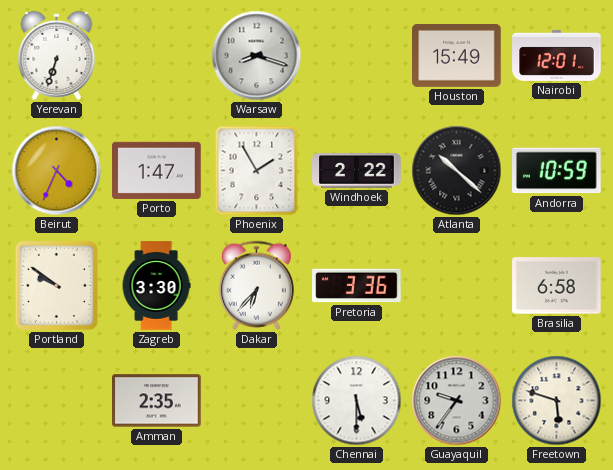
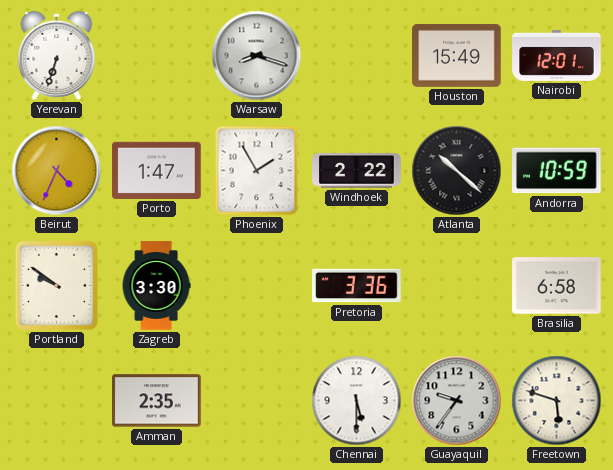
Dakar: 6:37 -> none (256, 286)
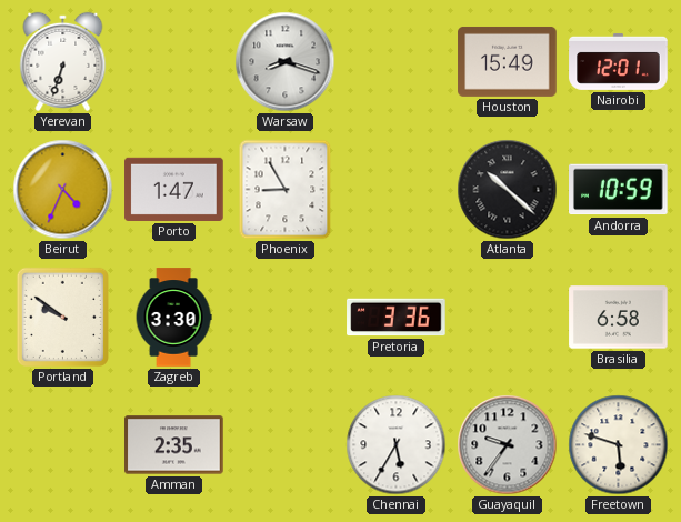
Phoenix: 1:55 -> 8:55 (286, 190)
Windhoek: 2:22 -> none (357, 171)
Chennai: 5:30 -> 5:35 (397, 445)
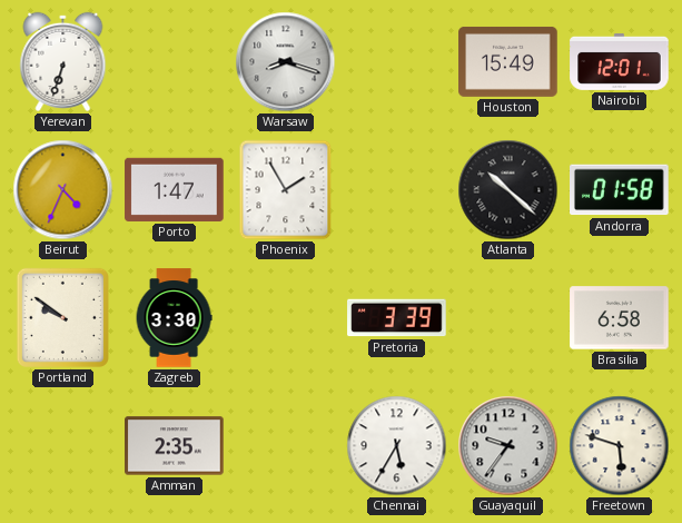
Phoenix: 8:55 -> 1:55 (286, 190)
Andorra: 10:59 -> 01:58 (620, 190)
Pretoria: 3:36 -> 3:39 (397, 318)
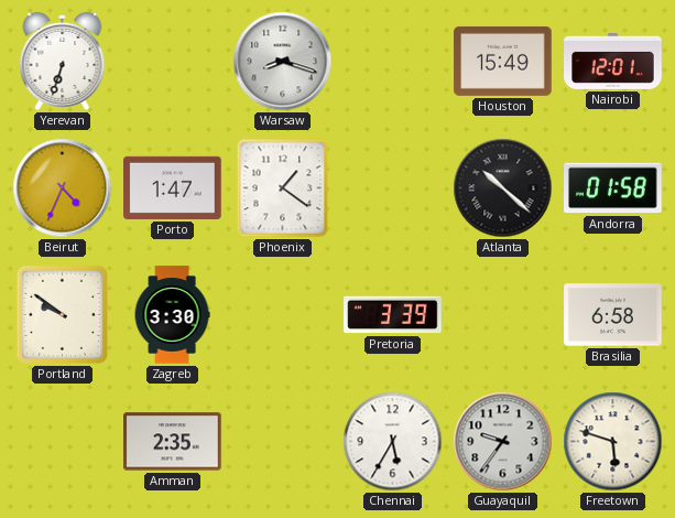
Phoenix: 1:55 -> 1:21 (283, 188)
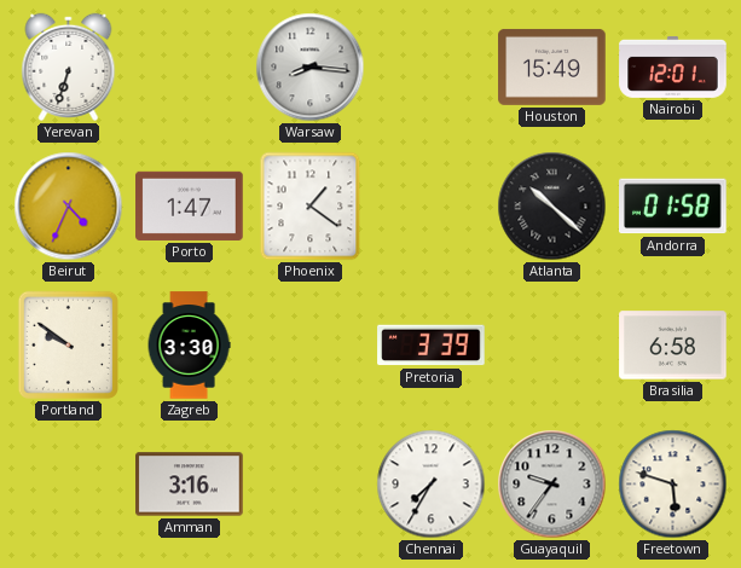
Warsaw: 8:18 -> 8:16 (311, 68)
Amman: 2:35 -> 3:16 (190, 485)
Chennai: 5:35 -> 7:35 (432, 485)
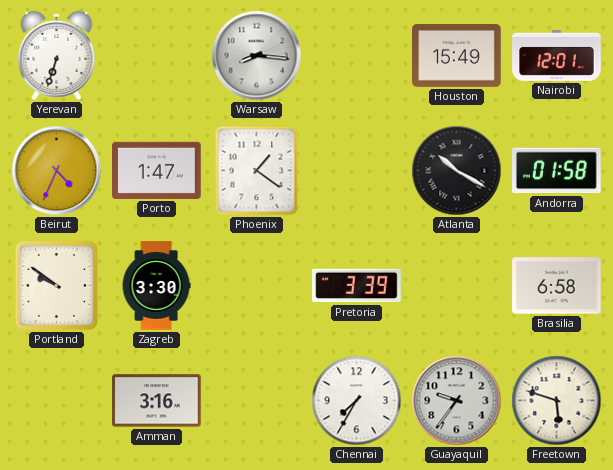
Atlanta: 10:22 -> 10:20 (457, 171)
